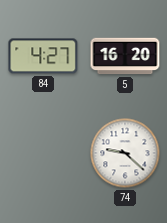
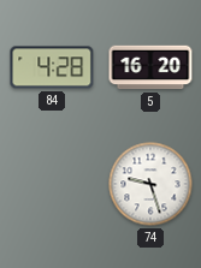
84: 4:27 -> 4:28 (52, 67)
74: 9:22 -> 9:27 (150, 184)
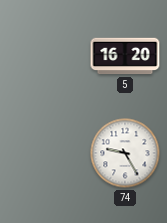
84: 4:28 -> none (52, 67)
74: 9:27 -> 9:25 (125, 153)
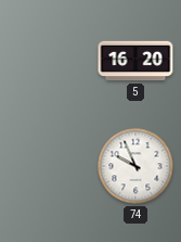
74: 9:25 -> 9:56 (135, 166)
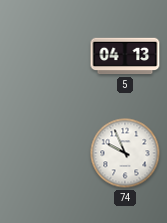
5: 16:20 -> 04:13 (125, 56)
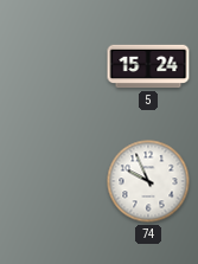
5: 04:13 -> 15:24 (148, 66)
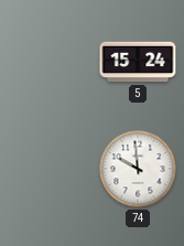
74: 9:56 -> 9:59 (138, 169)
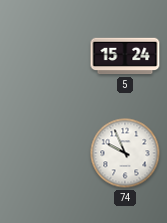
74: 9:59 -> 9:56 (125, 153)
